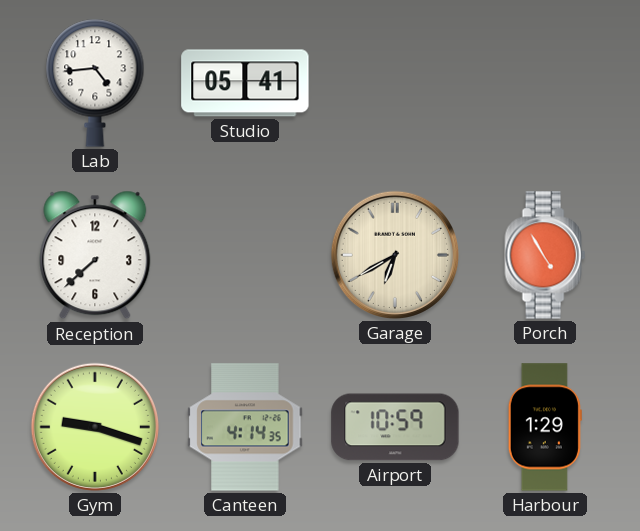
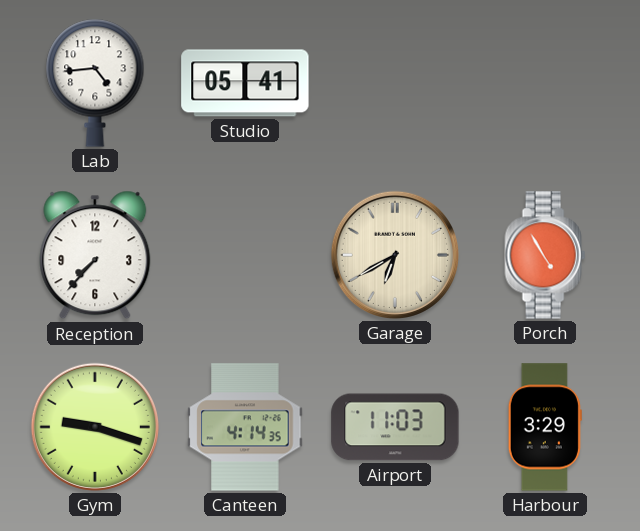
Reception: 7:38 -> 7:37 (95, 255)
Airport: 10:59 -> 11:03 (395, 427)
Harbour: 1:29 -> 3:29 (545, 427)
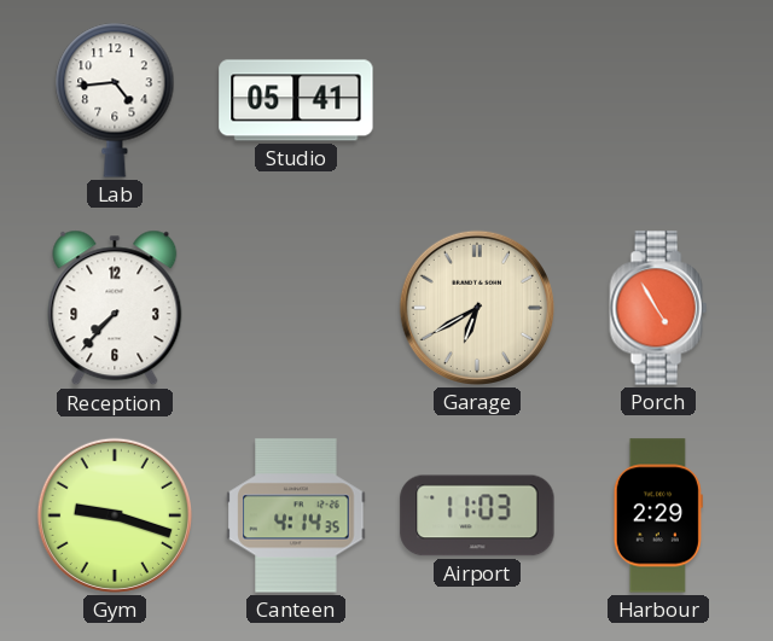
Harbour: 3:29 -> 2:29 (658, 515)
